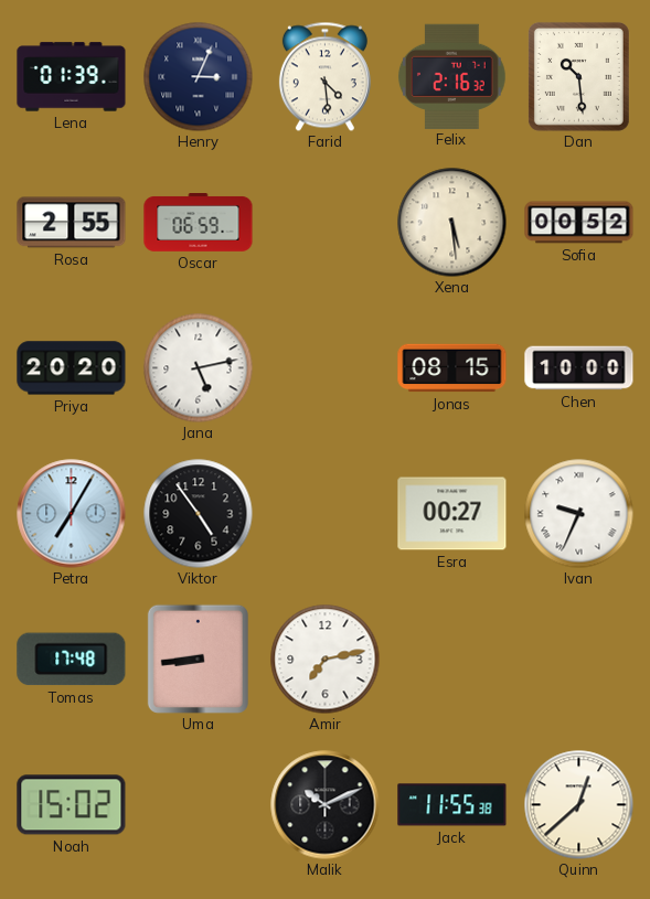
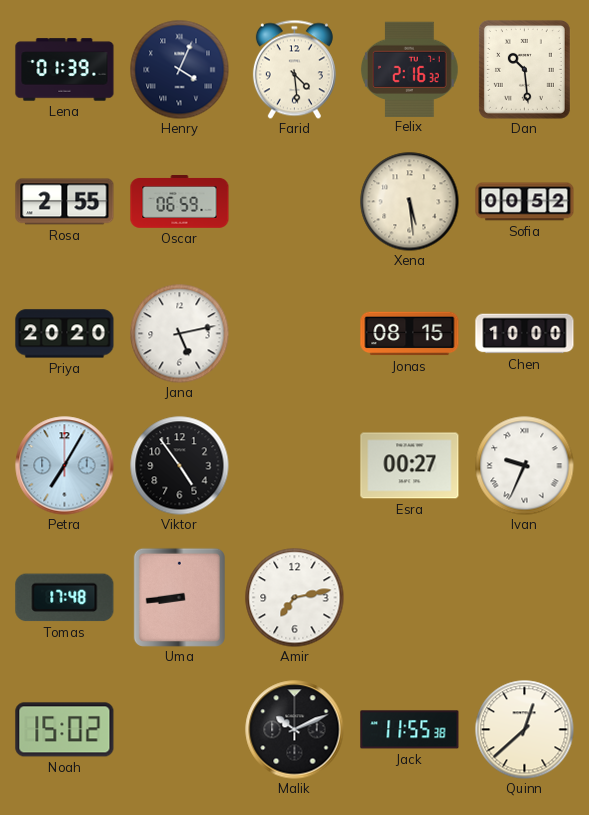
Henry: 3:04 -> 4:04 (180, 70)
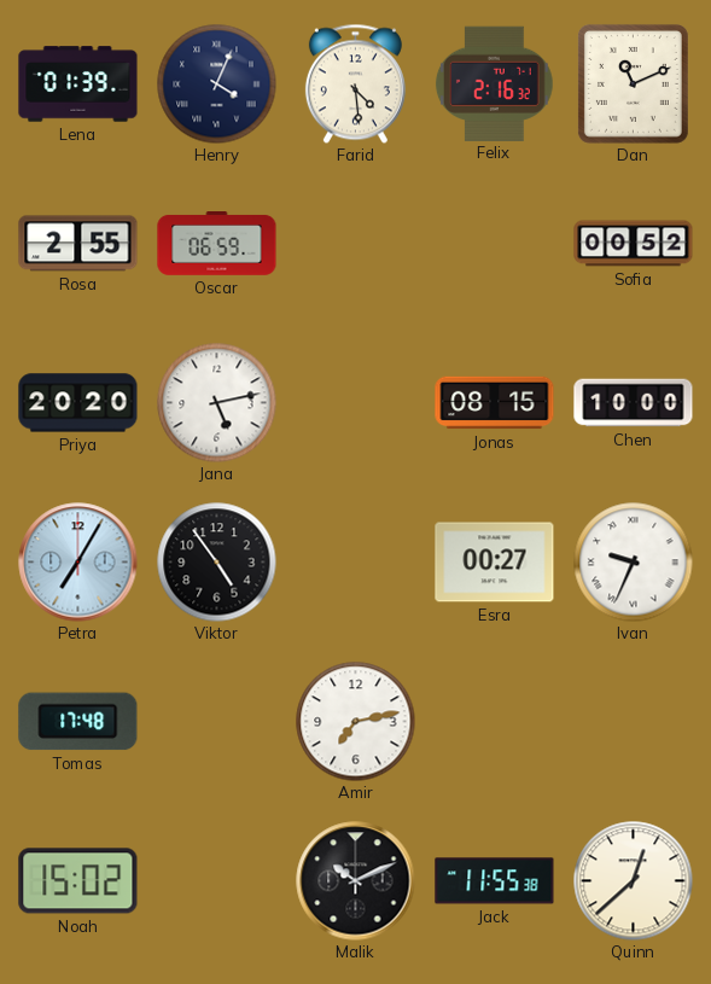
Dan: 10:29 -> 11:11 (633, 83)
Xena: 5:29 -> none (410, 202)
Uma: 8:44 -> none (179, 597)
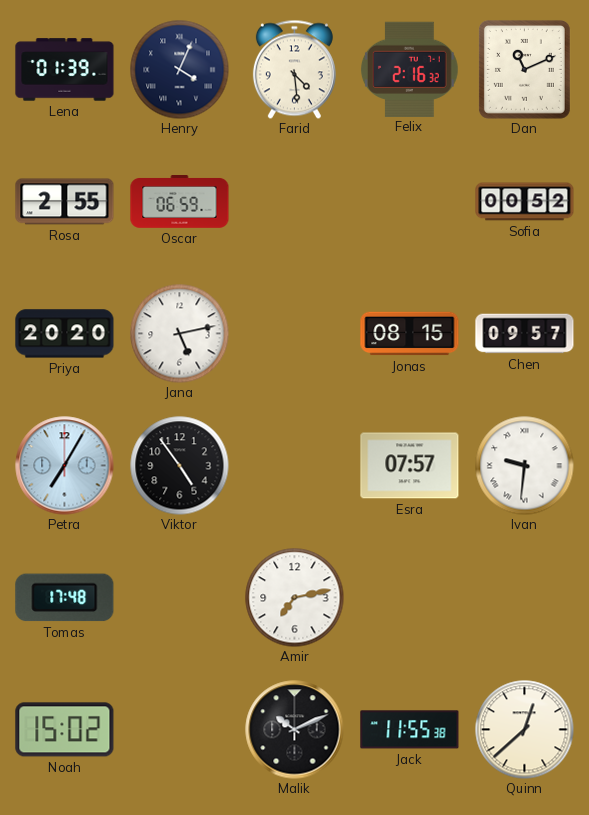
Chen: 10:00 -> 09:57 (525, 334)
Esra: 00:27 -> 07:57 (410, 466)
Ivan: 9:34 -> 9:31 (525, 466)
